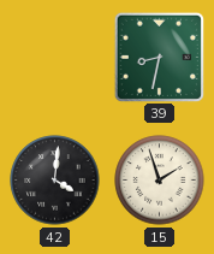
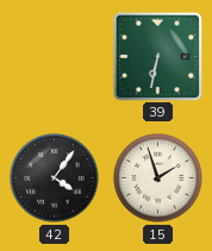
39: 8:32 -> 6:32 (157, 56)
42: 4:01 -> 4:06 (55, 178)
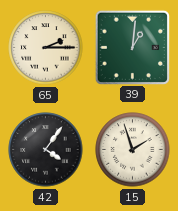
65: none -> 2:15 (46, 48)
39: 6:32 -> 1:01 (132, 47)
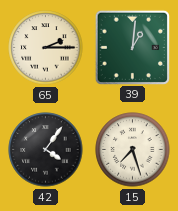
15: 1:57 -> 7:27 (133, 150)
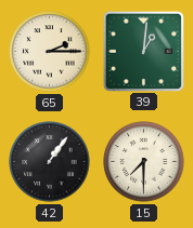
42: 4:06 -> 1:06 (50, 162)
15: 7:27 -> 7:30 (144, 162)
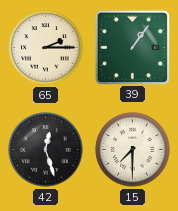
39: 1:01 -> 1:06 (132, 47)
42: 1:06 -> 12:27 (46, 150)
